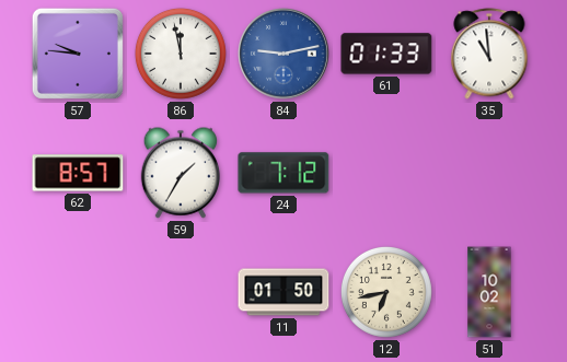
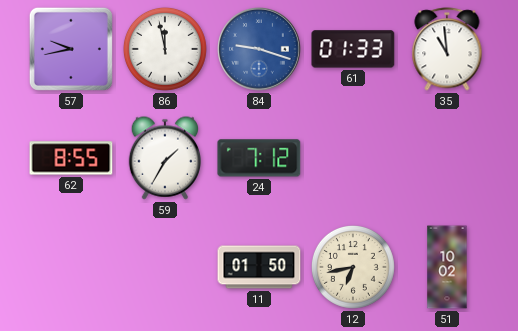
57: 9:46 -> 9:43 (71, 49)
84: 9:13 -> 9:18 (259, 49)
62: 8:57 -> 8:55 (71, 158)
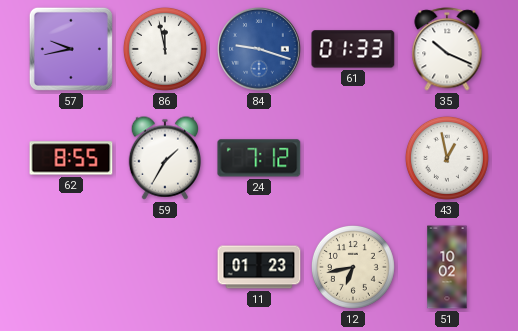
35: 10:59 -> 10:19 (447, 49)
43: none -> 12:58 (447, 158)
11: 01:50 -> 01:23 (259, 267)
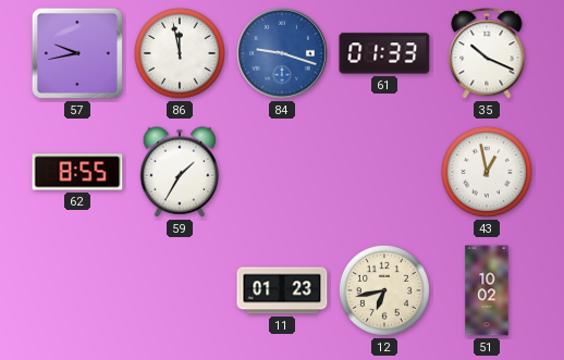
24: 7:12 -> none (259, 158)
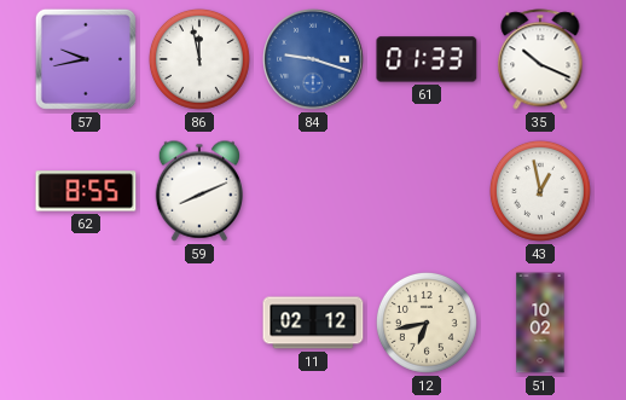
59: 1:35 -> 8:11 (199, 191)
11: 01:23 -> 02:12 (313, 323)
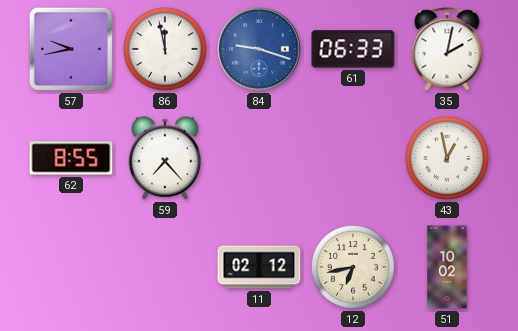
61: 01:33 -> 06:33 (353, 49)
35: 10:19 -> 2:02 (447, 49)
59: 8:11 -> 7:23 (165, 158)
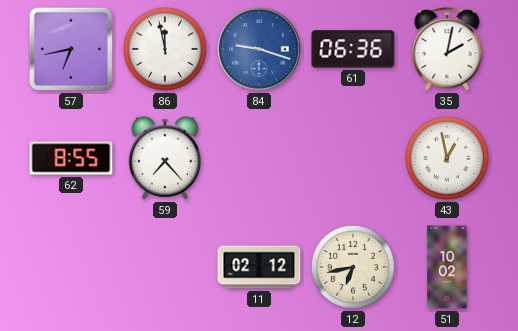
57: 9:43 -> 6:43 (71, 49)
61: 06:33 -> 06:36 (353, 49)
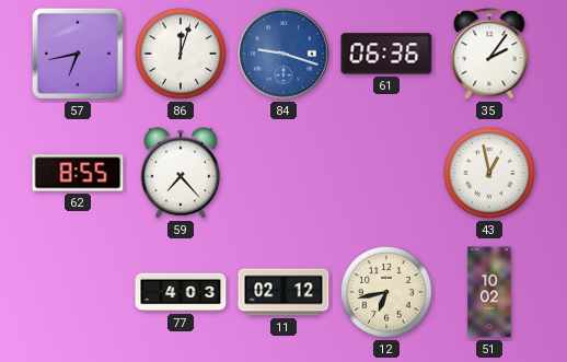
86: 11:58 -> 12:03 (181, 54)
35: 2:02 -> 2:06 (489, 54)
77: none -> 4:03 (181, 292)
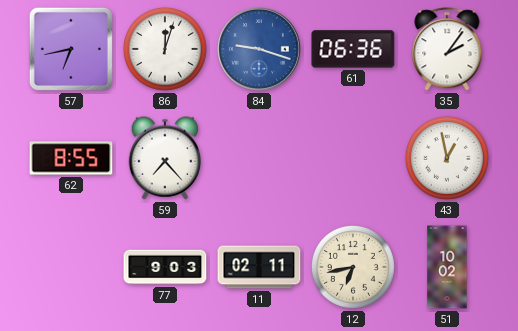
77: 4:03 -> 9:03 (165, 267)
11: 02:12 -> 02:11 (259, 267)
